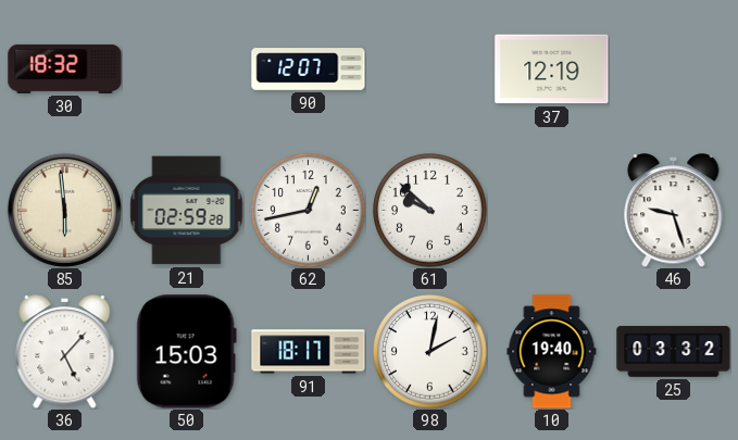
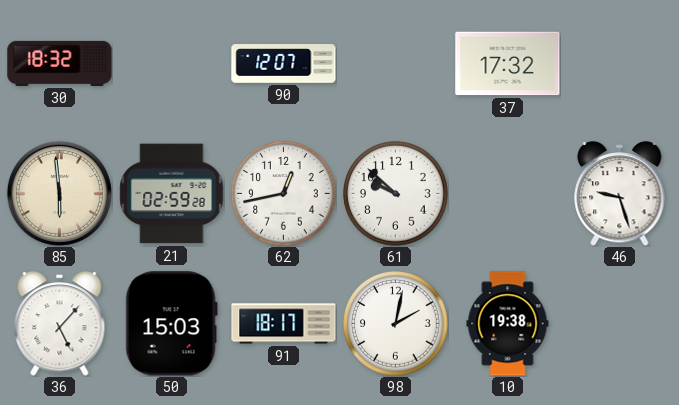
37: 12:19 -> 17:32 (508, 64)
10: 19:40 -> 19:38 (508, 324)
25: 03:32 -> none (674, 352)
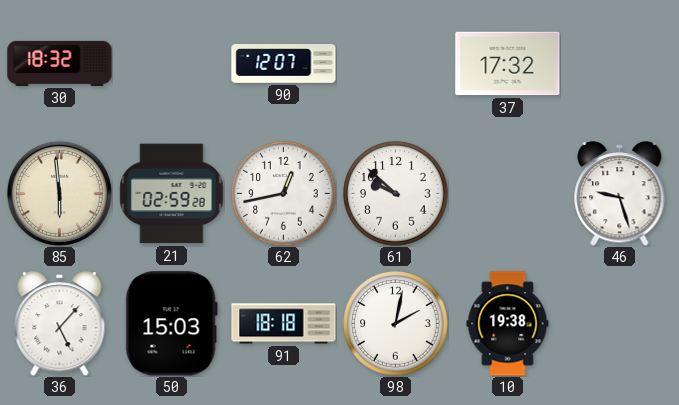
91: 18:17 -> 18:18 (284, 324)
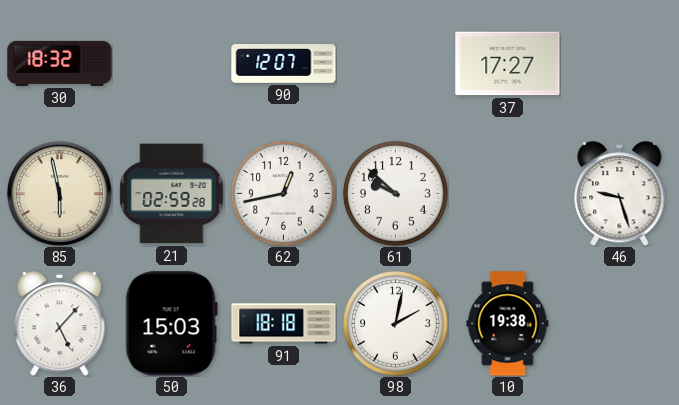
37: 17:32 -> 17:27 (508, 64)
85: 5:59 -> 5:58 (59, 193)
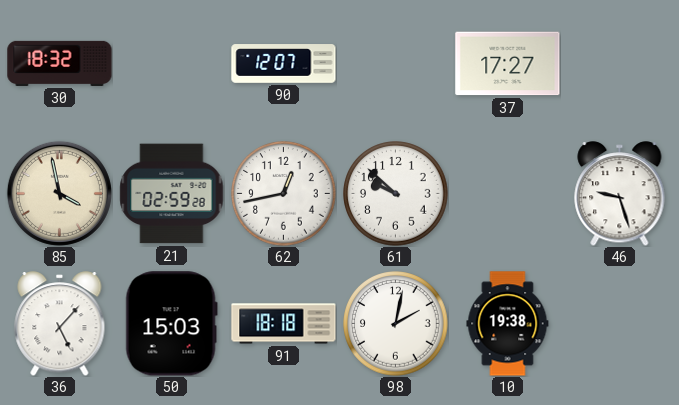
85: 5:58 -> 3:58 (59, 193)
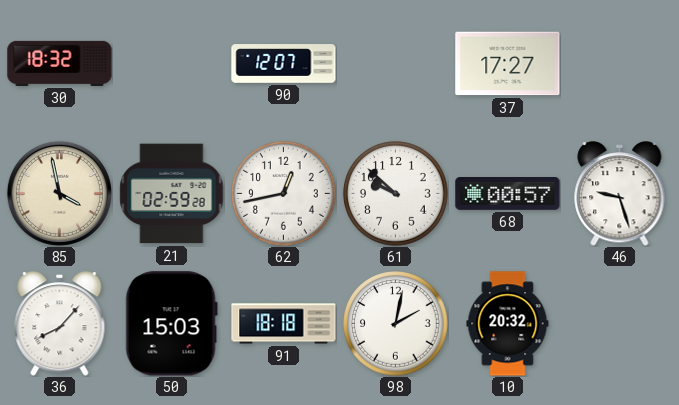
68: none -> 00:57 (508, 194)
36: 5:07 -> 8:07 (60, 324)
10: 19:38 -> 20:32 (508, 324)
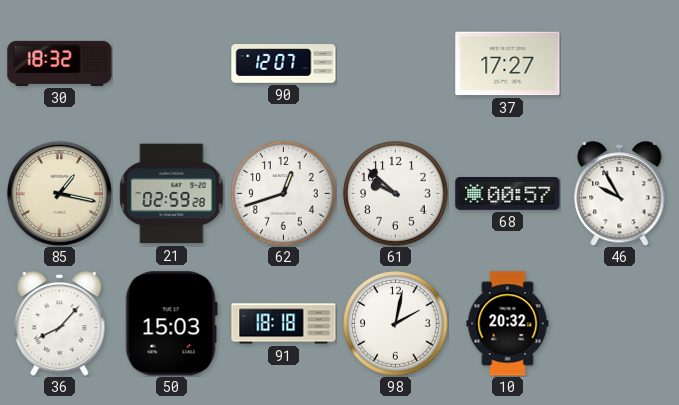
85: 3:58 -> 1:17 (59, 193)
62: 12:43 -> 12:42 (284, 194)
46: 9:27 -> 9:55 (620, 194)
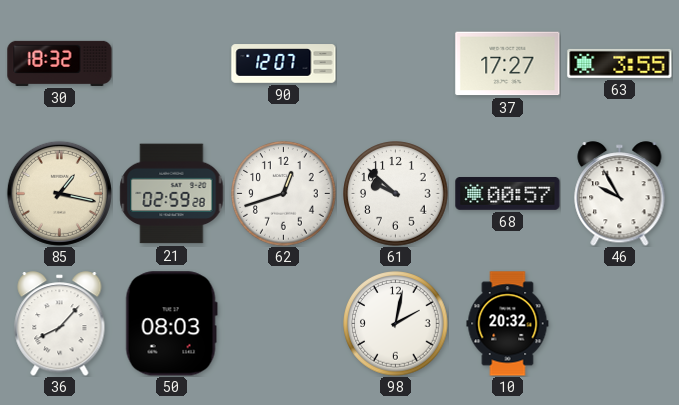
63: none -> 3:55 (620, 63)
50: 15:03 -> 08:03 (171, 324)
91: 18:18 -> none (284, 324)
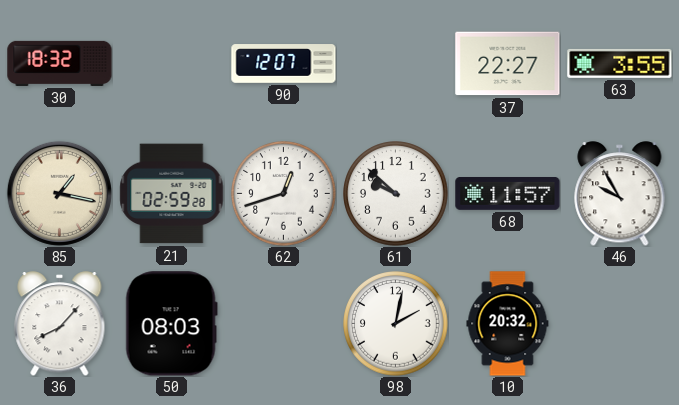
37: 17:27 -> 22:27 (508, 64)
68: 00:57 -> 11:57 (508, 194)
